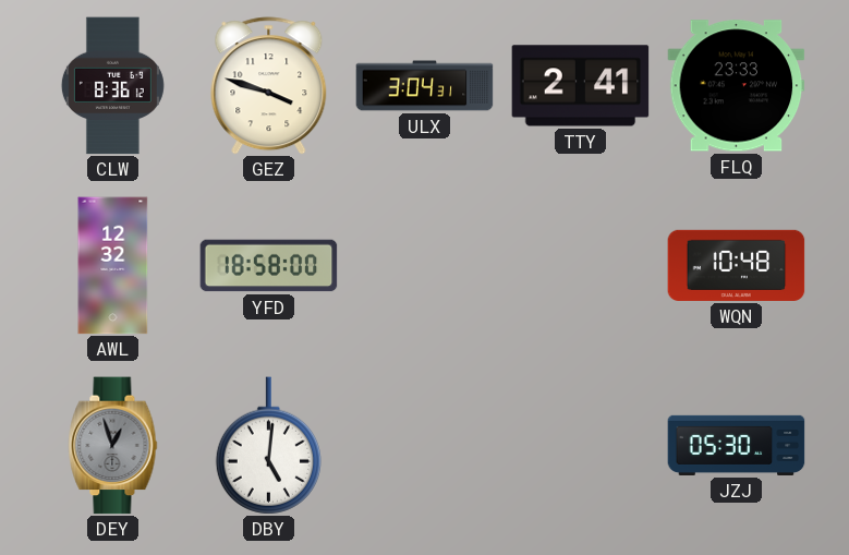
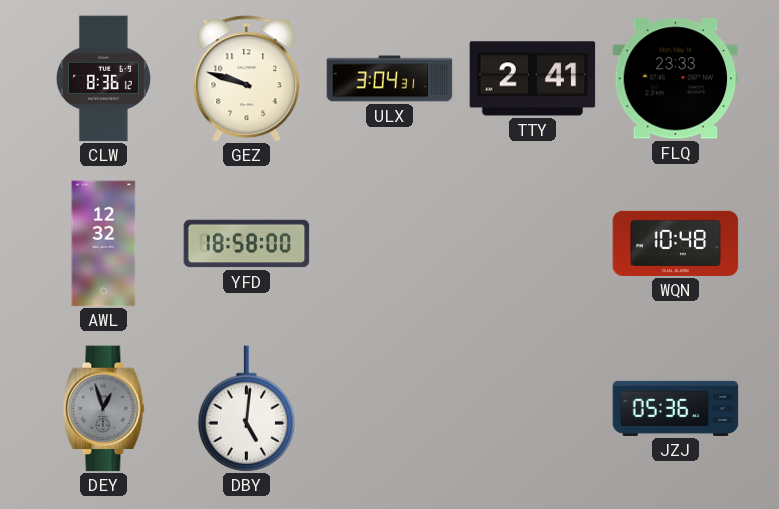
GEZ: 3:48 -> 9:48 (247, 79)
JZJ: 05:30 -> 05:36 (676, 408)
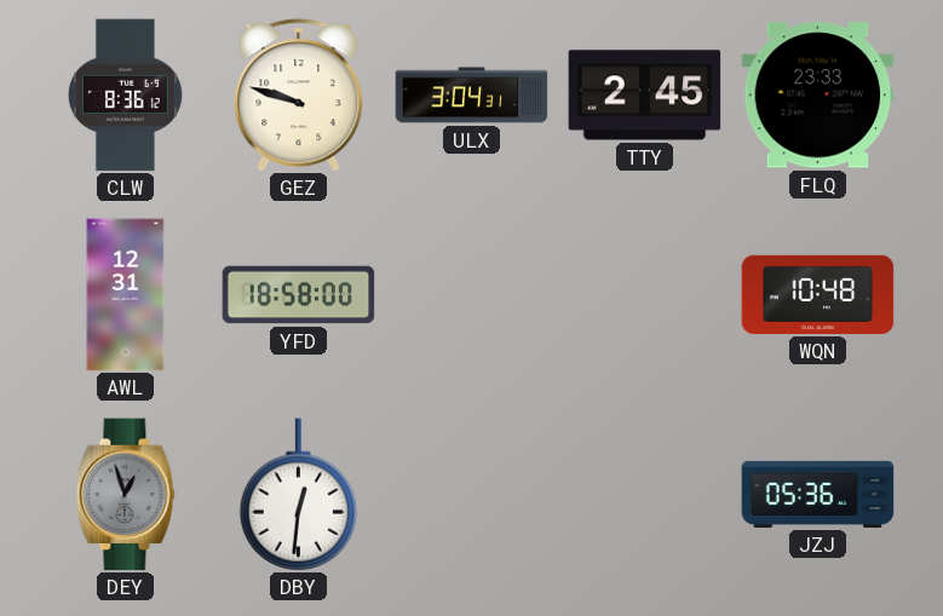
TTY: 2:41 -> 2:45 (645, 96)
AWL: 12:32 -> 12:31 (126, 295)
DBY: 5:01 -> 12:31 (298, 495)
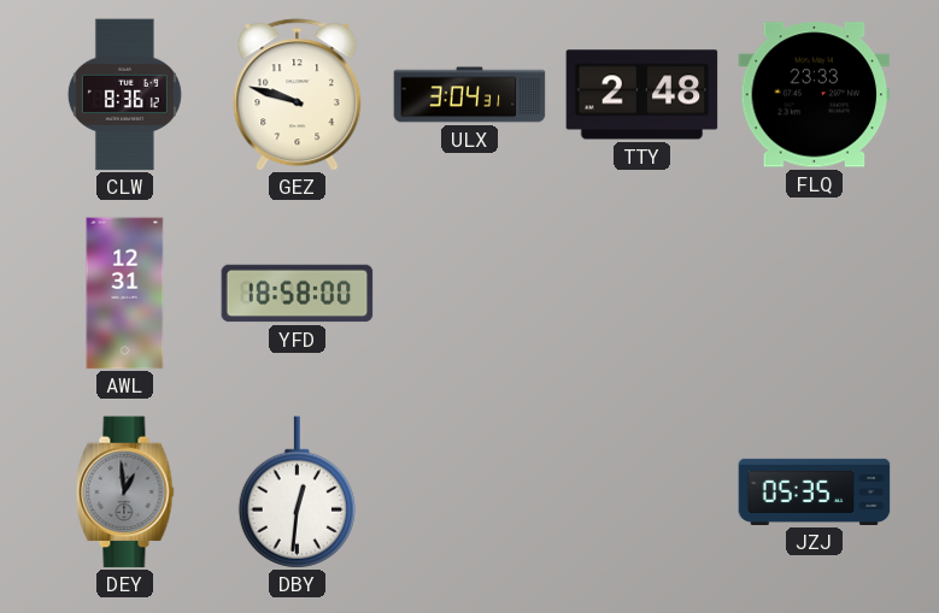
TTY: 2:45 -> 2:48 (642, 95)
WQN: 10:48 -> none (818, 294)
DEY: 12:57 -> 12:59 (125, 493)
JZJ: 05:36 -> 05:35 (815, 491)
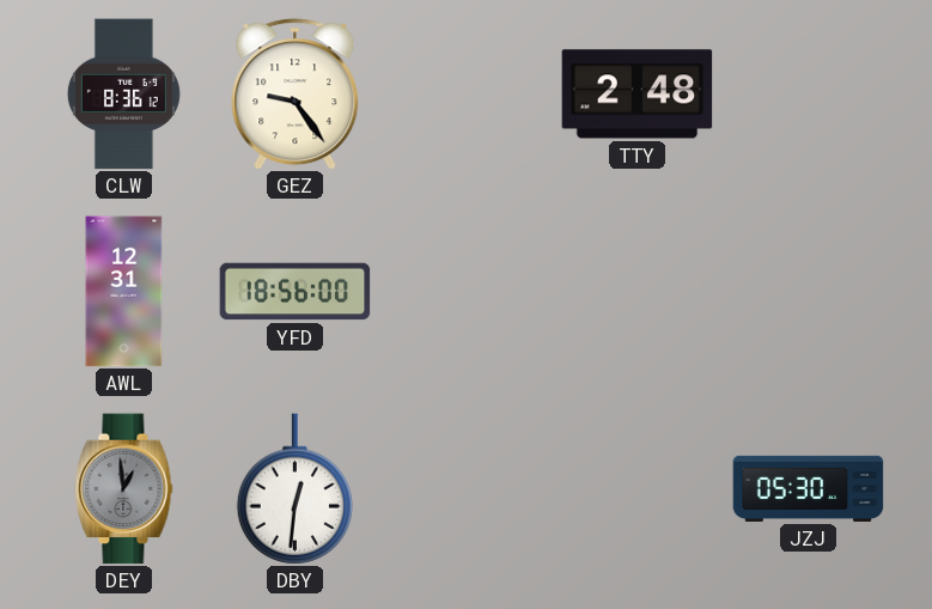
GEZ: 9:48 -> 9:24 (296, 95)
ULX: 3:04 -> none (470, 95)
FLQ: 23:33 -> none (815, 95)
YFD: 18:58 -> 18:56 (296, 292)
JZJ: 05:35 -> 05:30 (809, 488)
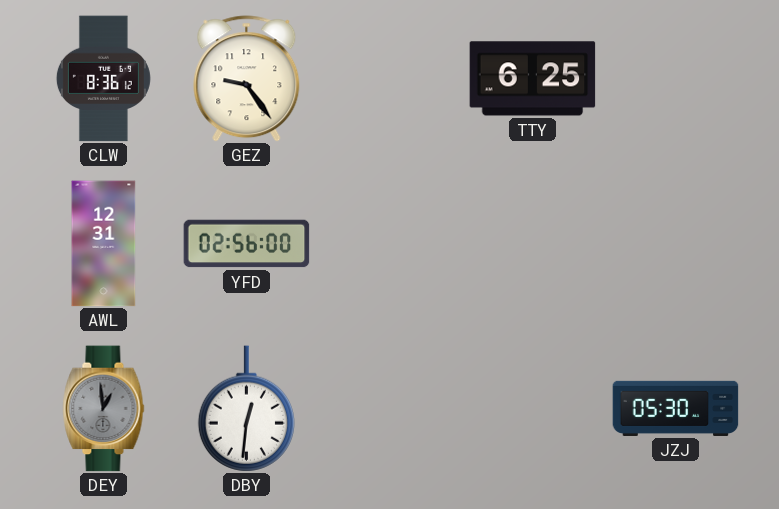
TTY: 2:48 -> 6:25 (533, 79)
YFD: 18:56 -> 02:56 (247, 244)
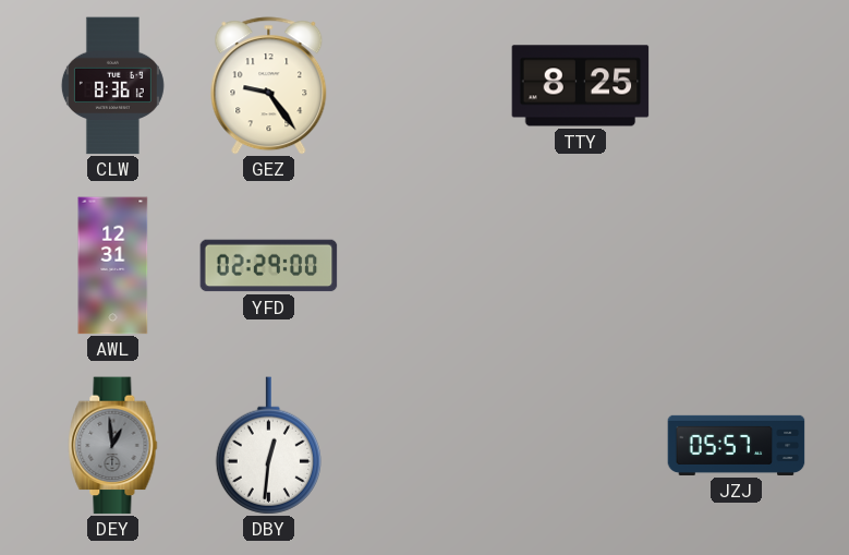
TTY: 6:25 -> 8:25 (581, 86)
YFD: 02:56 -> 02:29 (269, 266)
JZJ: 05:30 -> 05:57 (737, 445)
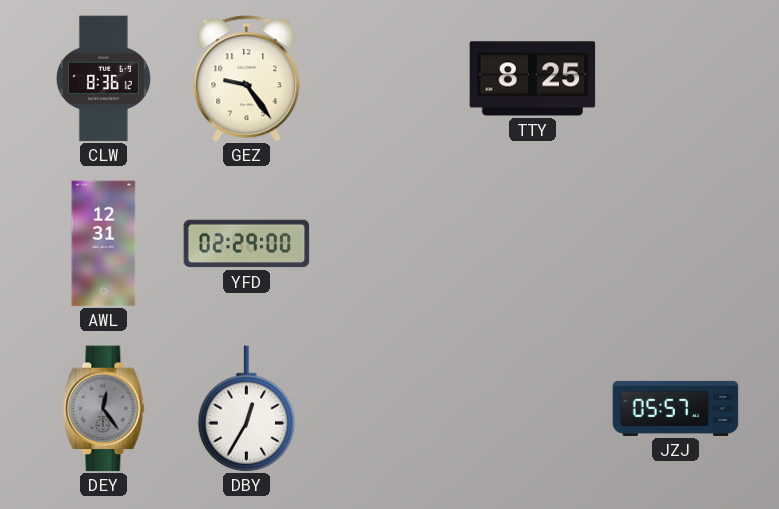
DEY: 12:59 -> 12:24 (104, 409)
DBY: 12:31 -> 12:35 (246, 409)
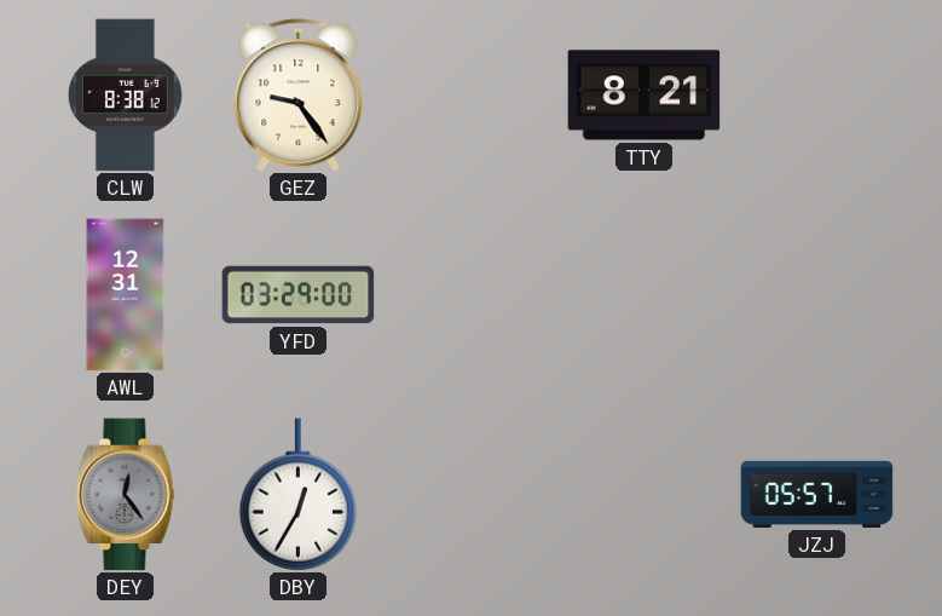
CLW: 8:36 -> 8:38 (125, 96)
TTY: 8:25 -> 8:21 (645, 96)
YFD: 02:29 -> 03:29 (299, 295)
